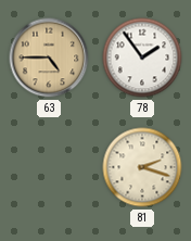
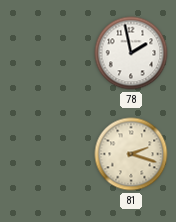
63: 4:45 -> none (49, 58)
78: 1:54 -> 1:58 (131, 53)
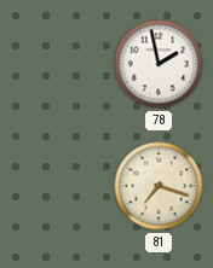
81: 2:18 -> 7:18 (159, 186)
